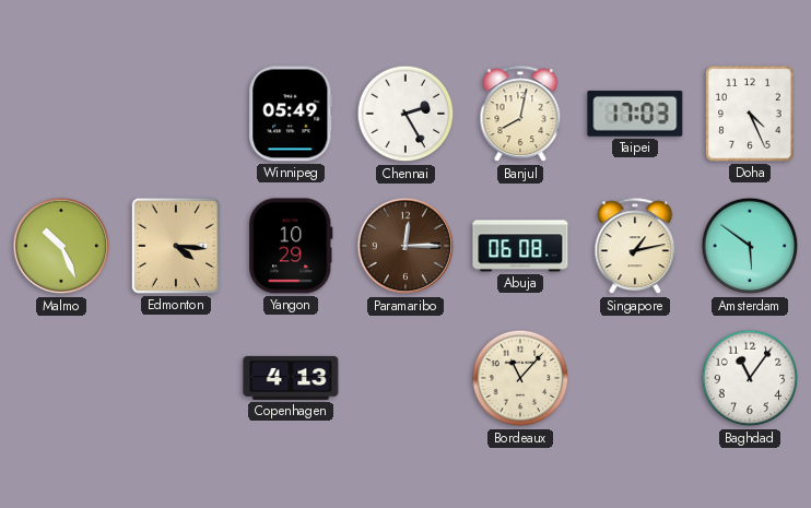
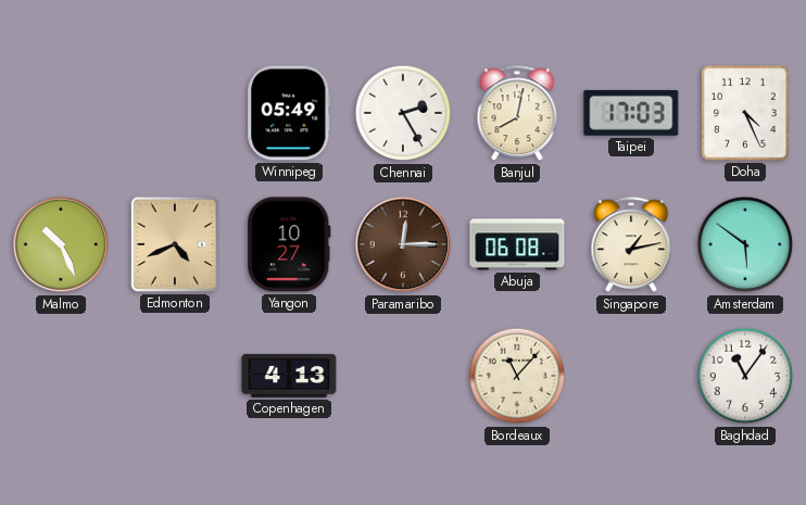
Edmonton: 4:16 -> 4:41 (175, 244)
Yangon: 10:29 -> 10:27 (289, 244)
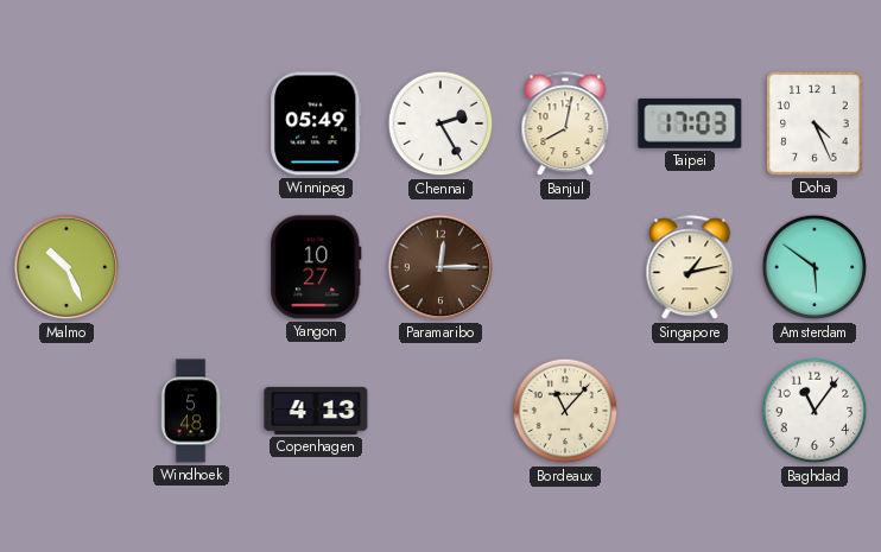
Edmonton: 4:41 -> none (175, 244)
Abuja: 06:08 -> none (517, 244)
Windhoek: none -> 5:48 (191, 411)
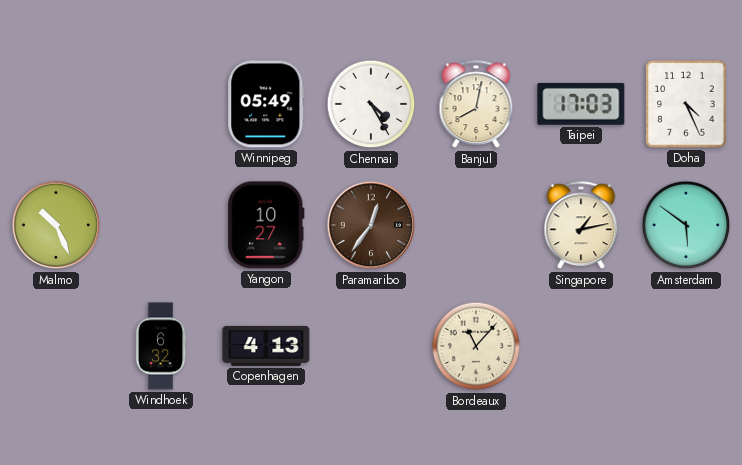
Chennai: 2:25 -> 4:25 (371, 104)
Paramaribo: 12:15 -> 12:36 (371, 225)
Windhoek: 5:48 -> 6:32 (161, 346)
Baghdad: 11:06 -> none (815, 411)
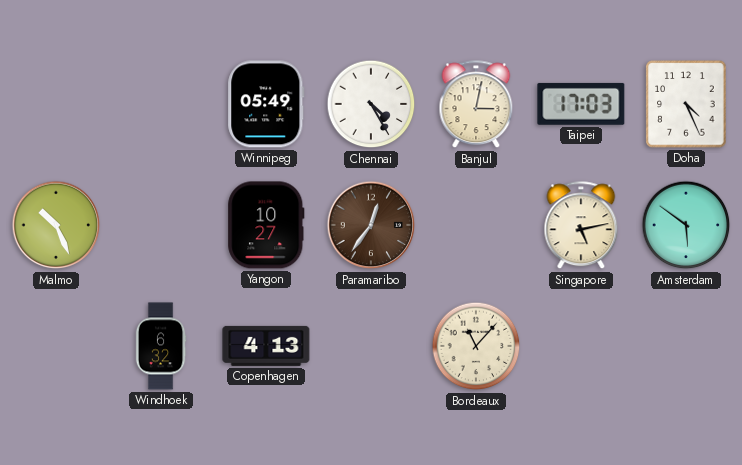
Banjul: 8:02 -> 3:02 (476, 105)
Singapore: 1:13 -> 5:13 (581, 226)
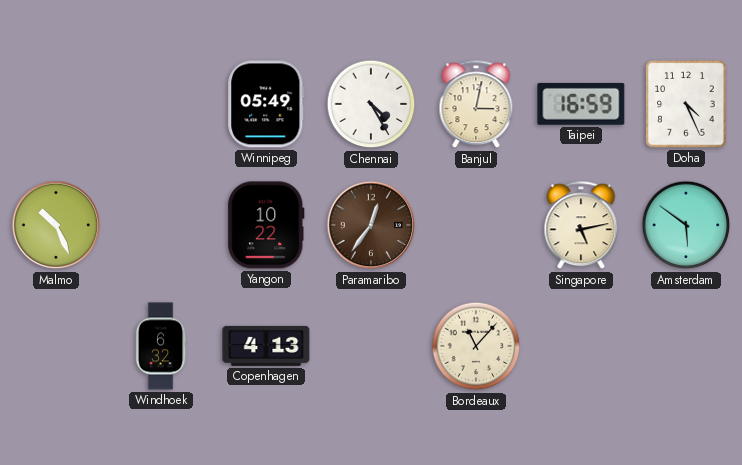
Taipei: 17:03 -> 16:59 (581, 104)
Yangon: 10:27 -> 10:22 (266, 225)
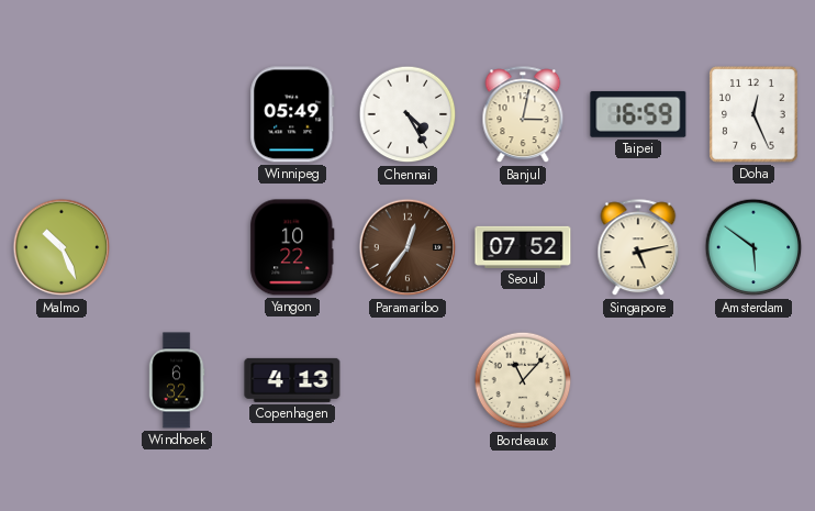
Doha: 4:26 -> 12:26 (753, 114)
Seoul: none -> 07:52 (523, 247)
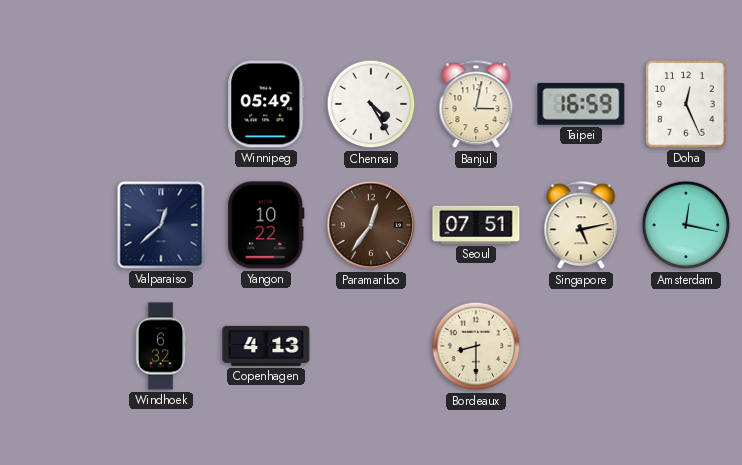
Malmo: 10:26 -> none (62, 247)
Valparaiso: none -> 12:38 (161, 225)
Seoul: 07:52 -> 07:51 (476, 225)
Amsterdam: 5:51 -> 12:17 (686, 225)
Bordeaux: 11:07 -> 8:30 (476, 346)
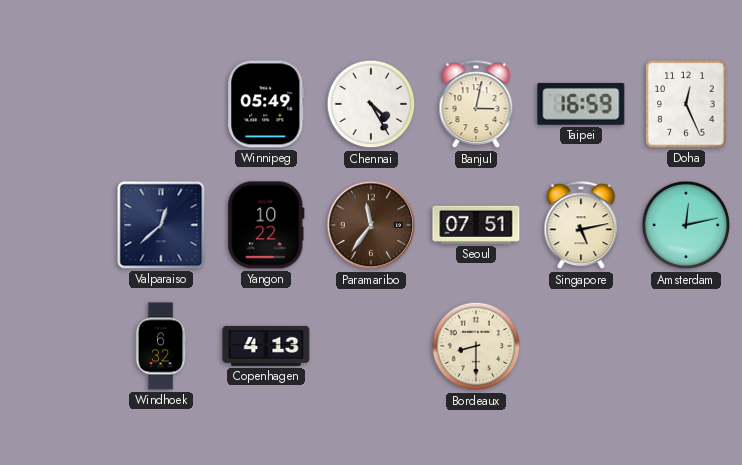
Paramaribo: 12:36 -> 11:36 (371, 225)
Amsterdam: 12:17 -> 12:13 (686, 225)
